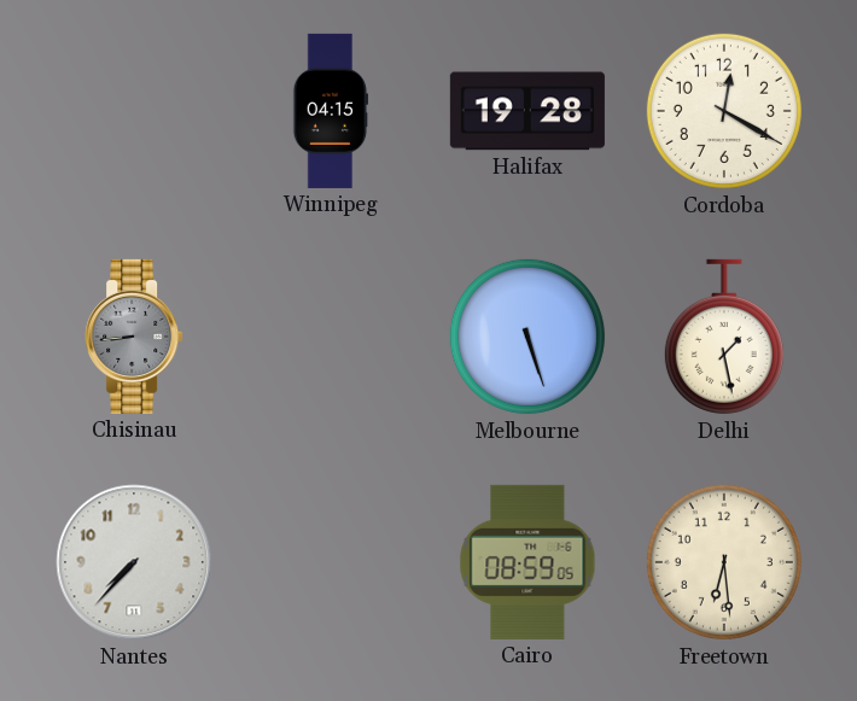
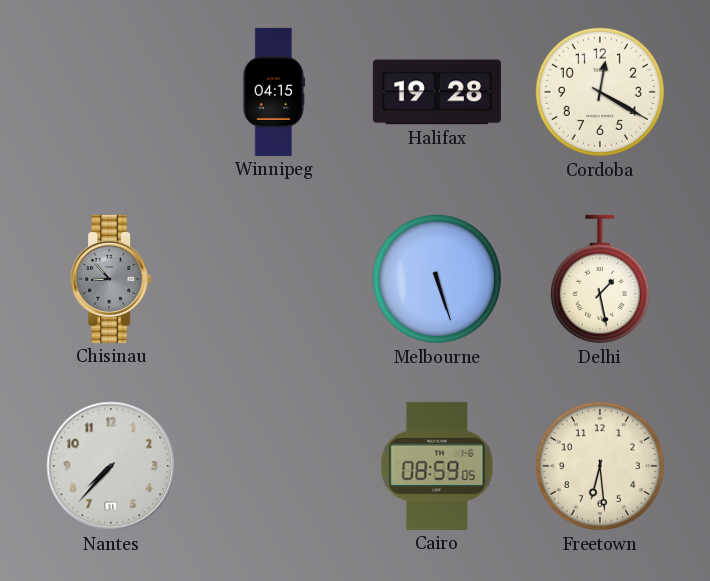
Chisinau: 8:44 -> 8:53 (111, 279)
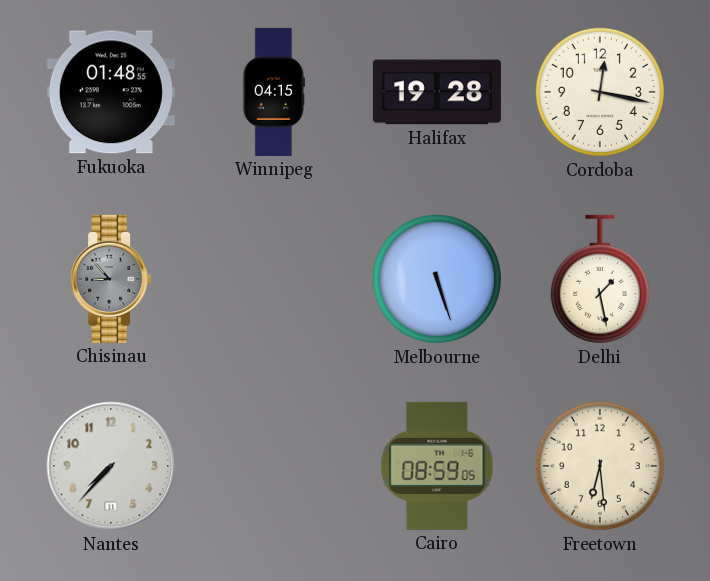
Fukuoka: none -> 01:48 (111, 92)
Cordoba: 12:20 -> 12:17 (600, 92)
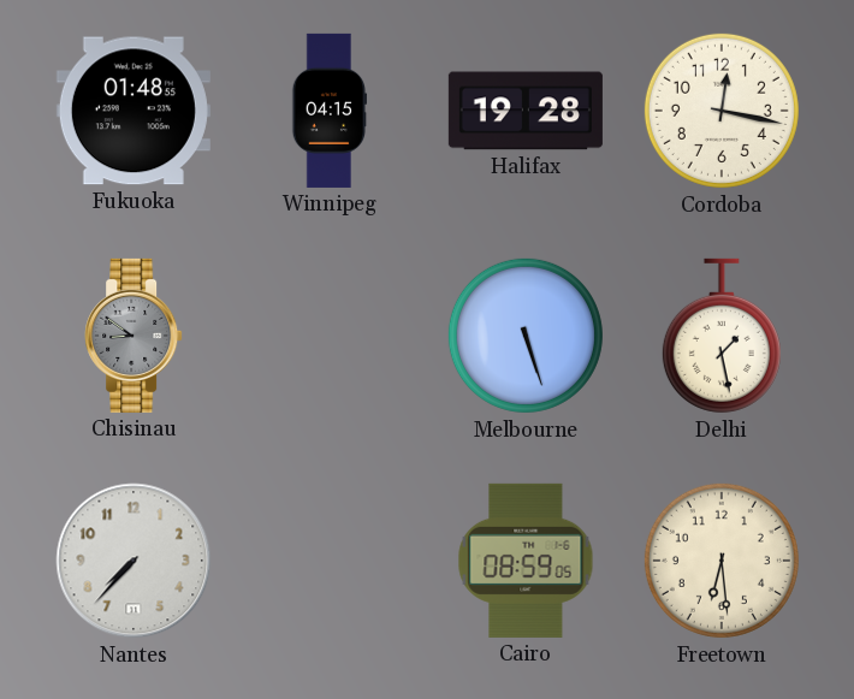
Chisinau: 8:53 -> 8:51 (134, 336)
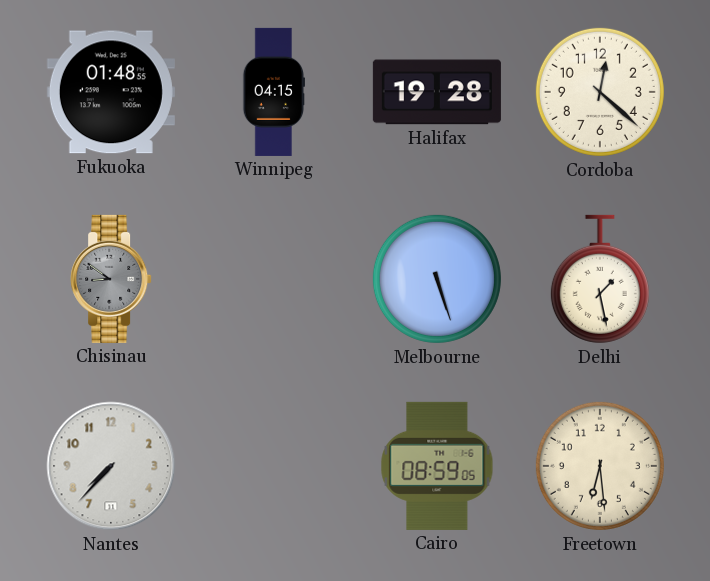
Cordoba: 12:17 -> 12:22 (600, 92)
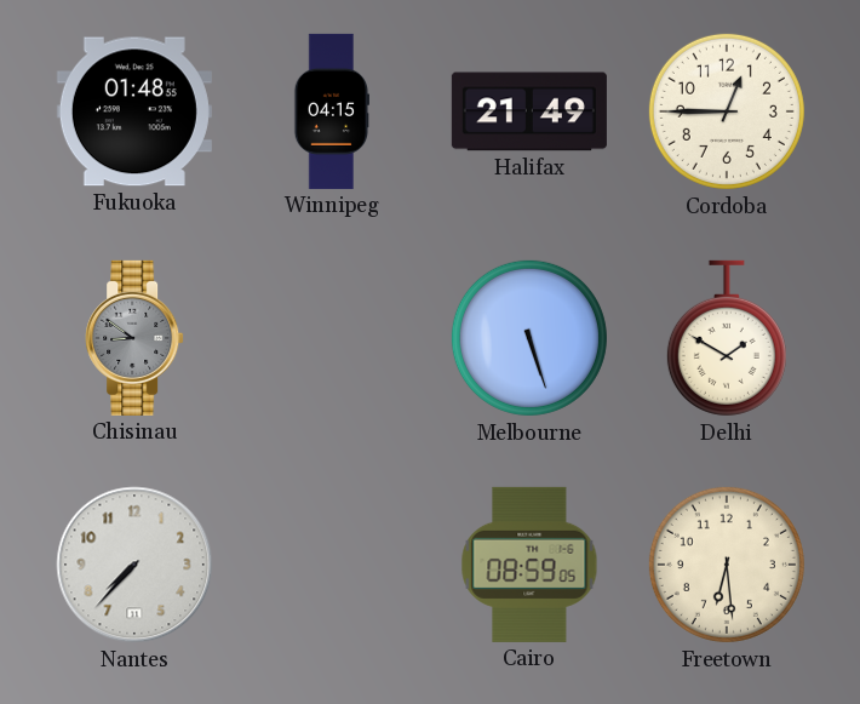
Halifax: 19:28 -> 21:49 (529, 111)
Cordoba: 12:22 -> 12:45 (727, 111)
Delhi: 1:28 -> 1:50 (727, 338)
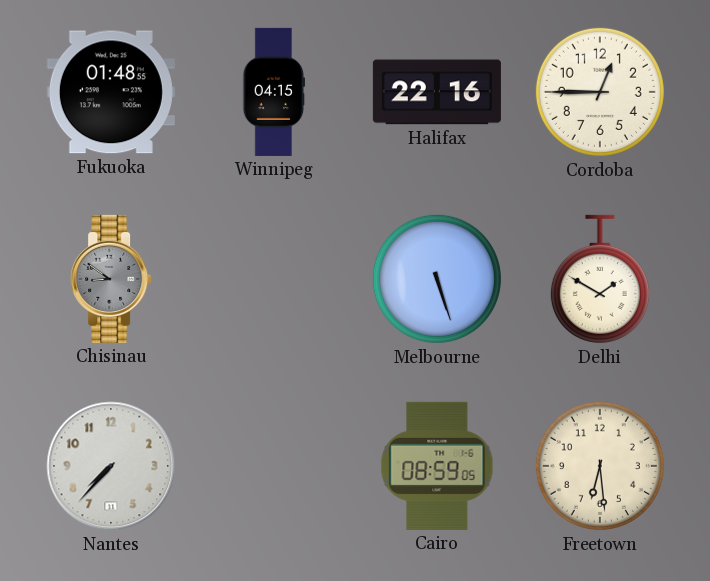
Halifax: 21:49 -> 22:16 (437, 92)
